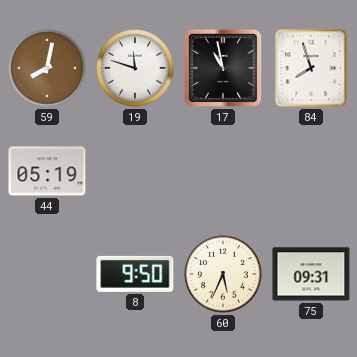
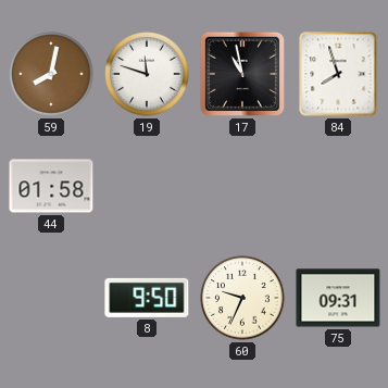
44: 05:19 -> 01:58 (51, 186)
60: 5:34 -> 9:34 (242, 298)
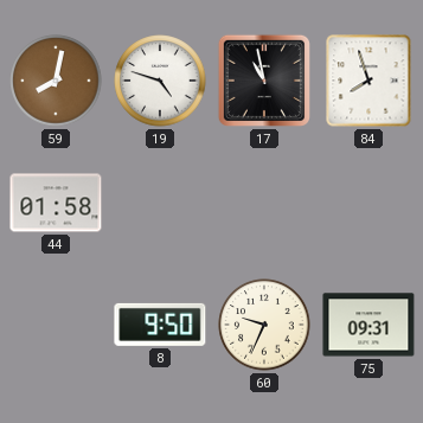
19: 11:48 -> 4:48 (160, 81)
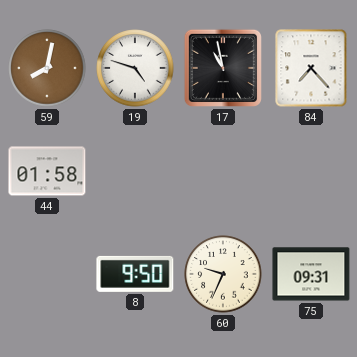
84: 7:57 -> 7:23 (311, 68)
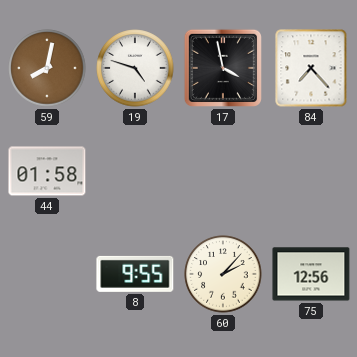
17: 10:58 -> 3:58 (223, 68)
8: 9:50 -> 9:55 (135, 274)
60: 9:34 -> 2:07 (223, 274)
75: 09:31 -> 12:56 (311, 274)
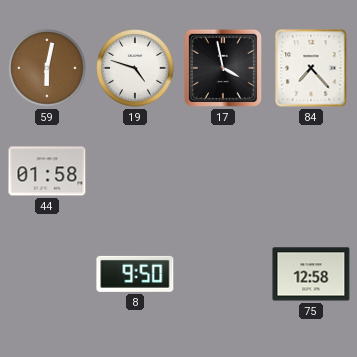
59: 8:02 -> 6:02 (47, 68)
8: 9:55 -> 9:50 (135, 274)
60: 2:07 -> none (223, 274)
75: 12:56 -> 12:58 (311, 274)
